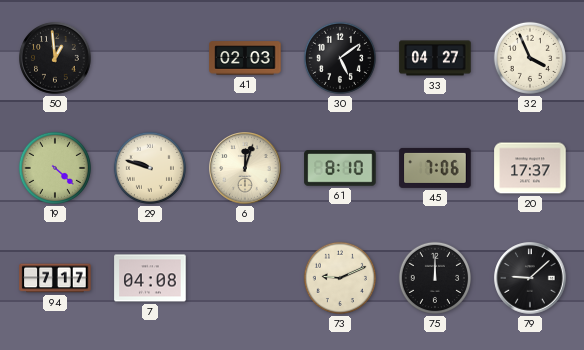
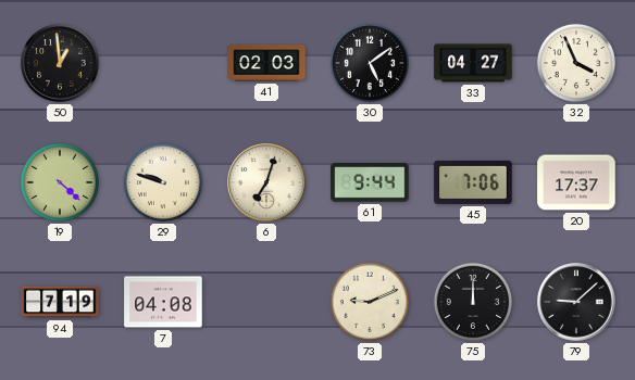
6: 12:03 -> 7:03 (266, 182)
61: 8:10 -> 9:44 (370, 182)
94: 7:17 -> 7:19 (60, 302)
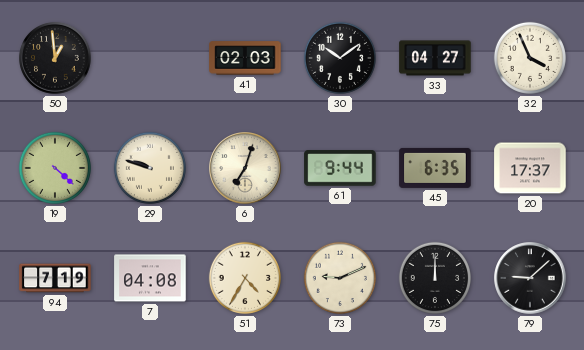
30: 5:09 -> 10:09 (340, 58)
45: 7:06 -> 6:35 (435, 168)
51: none -> 4:35 (245, 278)
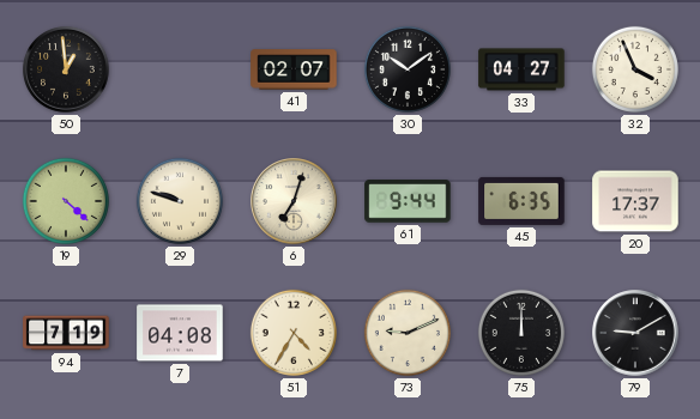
41: 02:03 -> 02:07 (294, 69)
79: 9:08 -> 9:10 (635, 333)
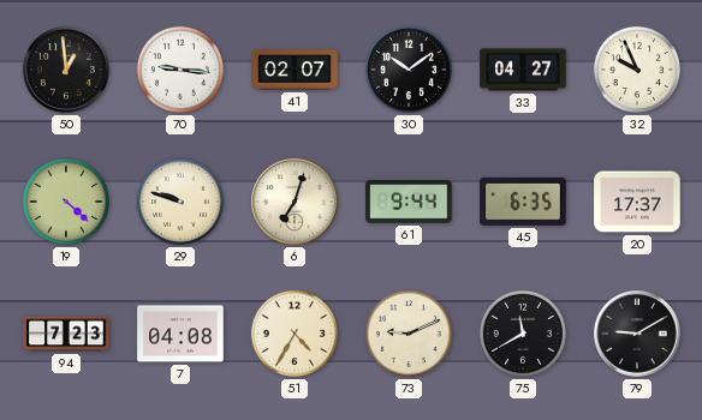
70: none -> 9:16 (180, 70)
32: 3:56 -> 9:56 (637, 70)
94: 7:19 -> 7:23 (66, 334)
75: 12:00 -> 11:40 (523, 334)
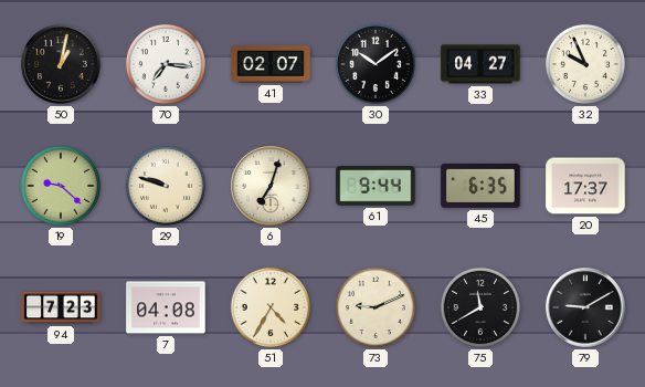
50: 12:59 -> 1:02 (61, 64)
70: 9:16 -> 7:16 (166, 64)
19: 4:22 -> 9:22 (61, 186)
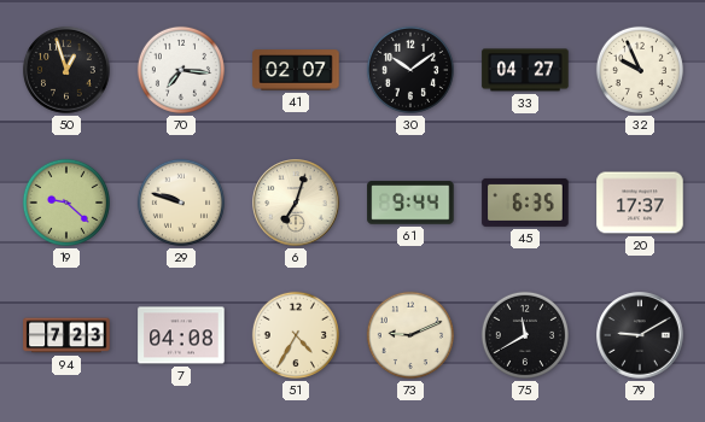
50: 1:02 -> 12:57 (66, 70)
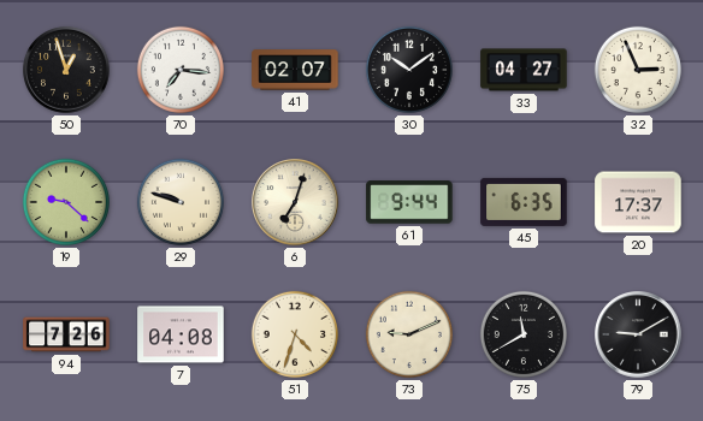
32: 9:56 -> 2:56 (638, 70)
94: 7:23 -> 7:26 (66, 334)
51: 4:35 -> 4:33 (295, 334)
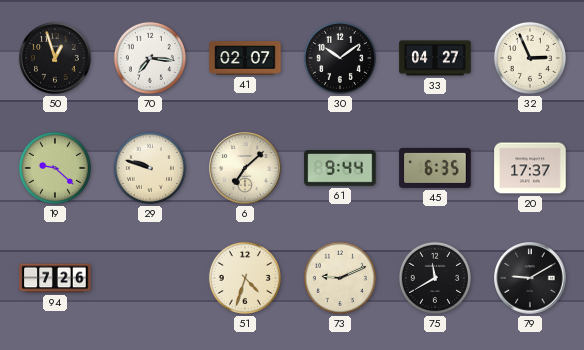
6: 7:03 -> 7:08 (245, 168)
7: 04:08 -> none (181, 334)
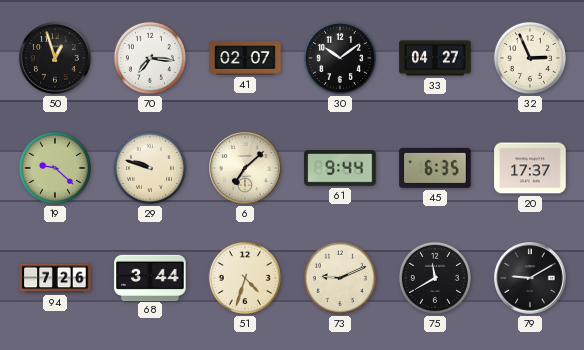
68: none -> 3:44 (150, 277)
